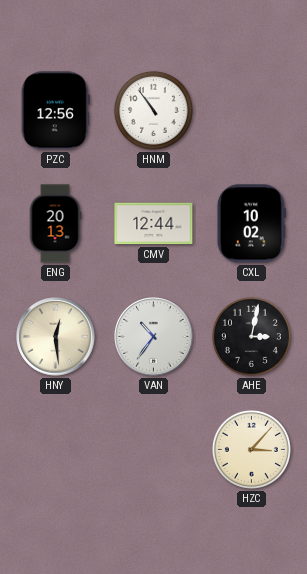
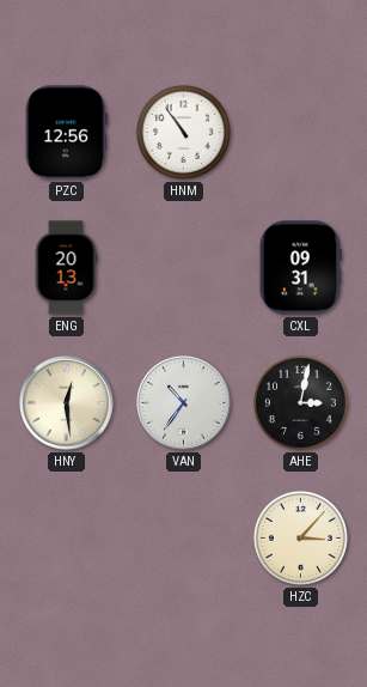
CMV: 12:44 -> none (154, 224)
CXL: 10:02 -> 09:31 (300, 268)
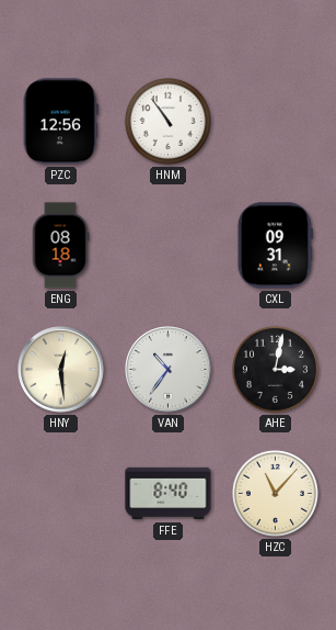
ENG: 20:13 -> 08:18 (60, 246)
FFE: none -> 8:40 (169, 494)
HZC: 3:07 -> 11:07 (275, 493)
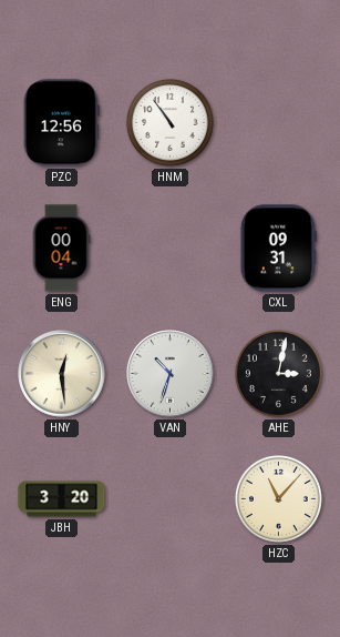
ENG: 08:18 -> 00:04 (61, 249)
VAN: 10:36 -> 10:33 (171, 374)
JBH: none -> 3:20 (62, 499)
FFE: 8:40 -> none (169, 494)
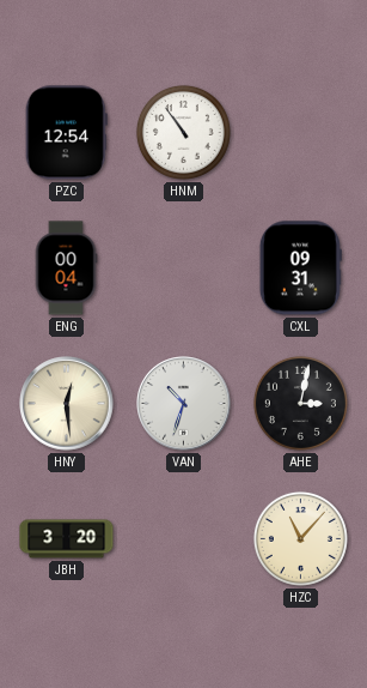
PZC: 12:56 -> 12:54 (66, 133)
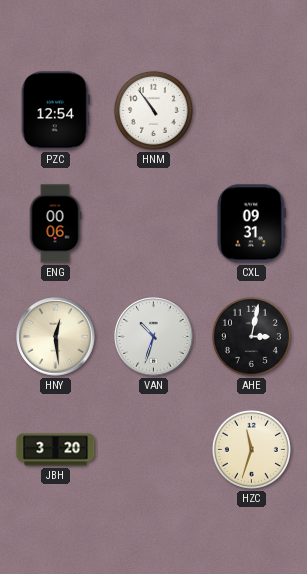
ENG: 00:04 -> 00:06 (55, 224)
HZC: 11:07 -> 11:33 (251, 449)
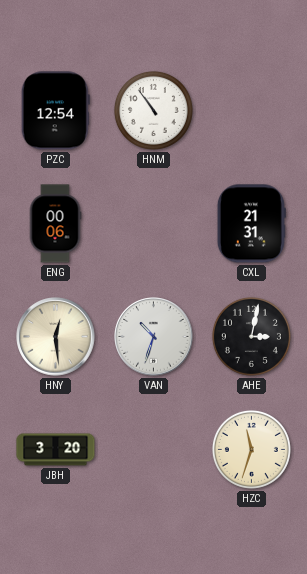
CXL: 09:31 -> 21:31 (251, 224)
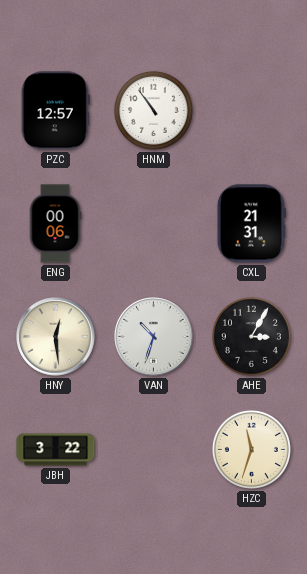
PZC: 12:54 -> 12:57 (55, 111)
AHE: 3:02 -> 3:05 (251, 336)
JBH: 3:20 -> 3:22 (56, 450)
